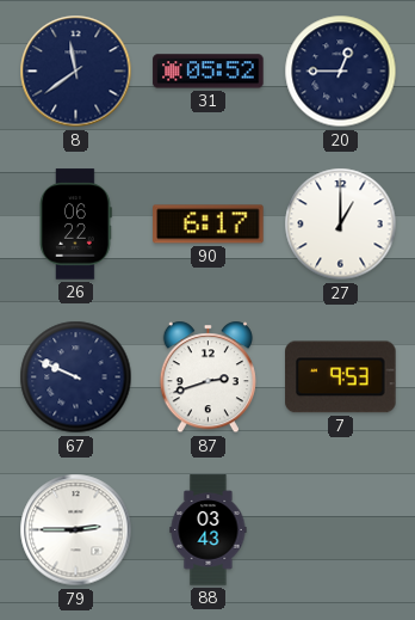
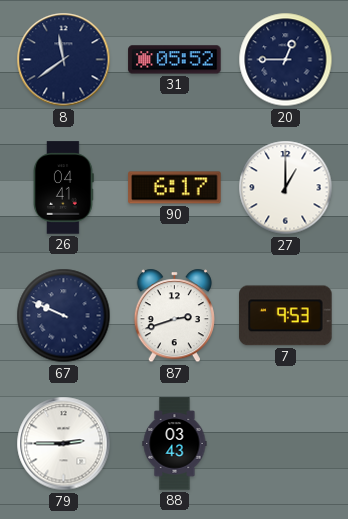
26: 06:22 -> 04:41 (63, 188)
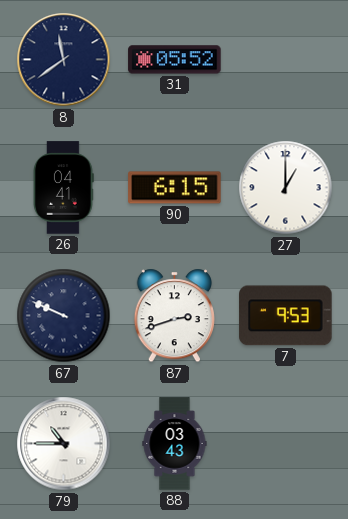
20: 12:45 -> none (286, 60)
90: 6:17 -> 6:15 (175, 188)
79: 2:45 -> 10:45 (64, 444)
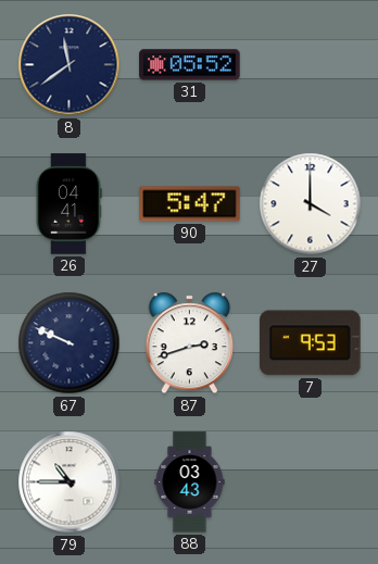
90: 6:15 -> 5:47 (190, 204)
27: 1:00 -> 4:00 (311, 204)
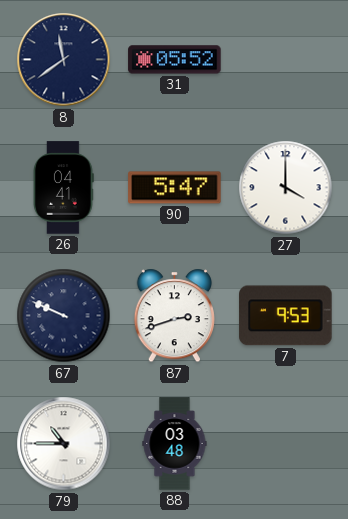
88: 03:43 -> 03:48 (175, 444)
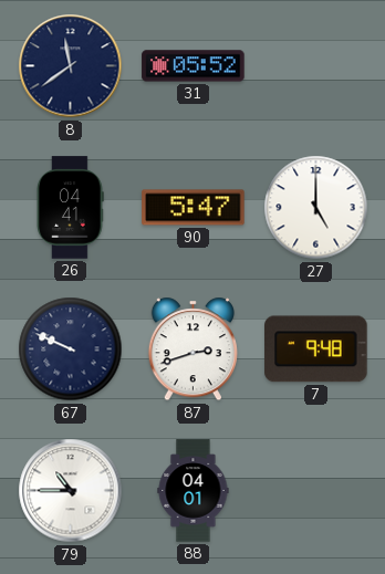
27: 4:00 -> 5:00 (316, 208)
7: 9:53 -> 9:48 (316, 349)
88: 03:48 -> 04:01 (194, 491)
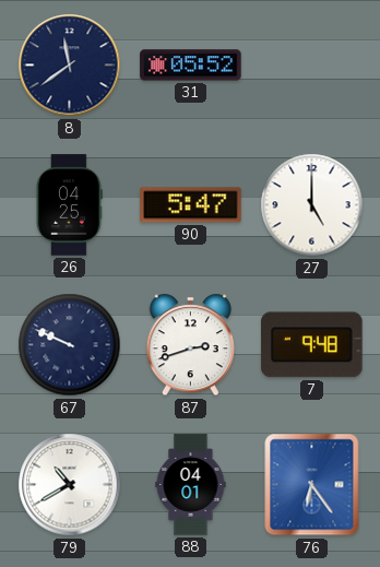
26: 04:41 -> 04:25 (69, 205)
79: 10:45 -> 10:40 (70, 485)
76: none -> 6:24 (312, 485)
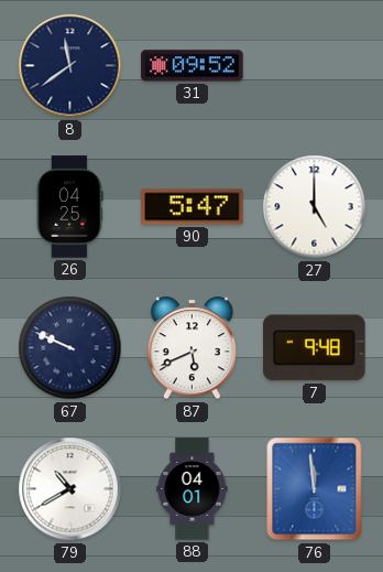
31: 05:52 -> 09:52 (193, 66)
87: 2:42 -> 5:41 (191, 348)
76: 6:24 -> 11:59 (315, 489)
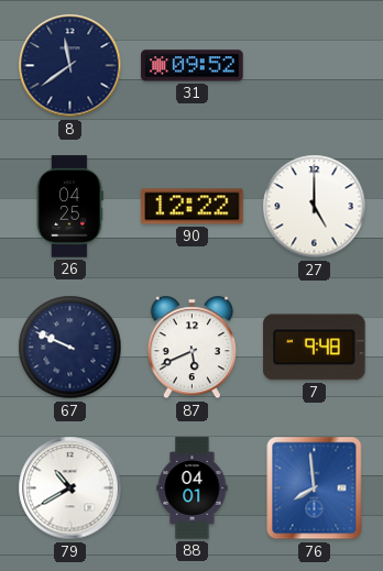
90: 5:47 -> 12:22 (193, 207)
76: 11:59 -> 7:59 (315, 488)
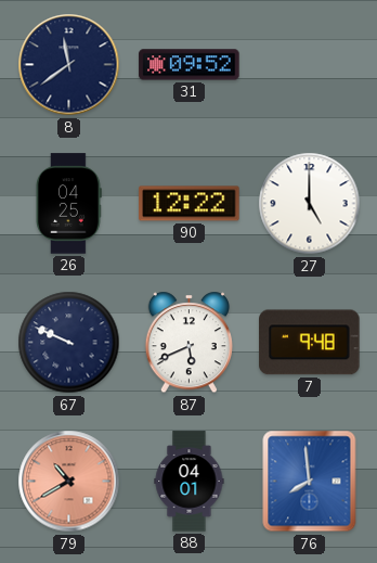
79 dial: white -> salmon (69, 482)
